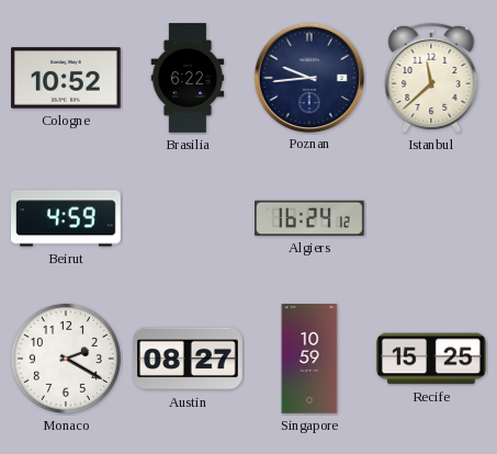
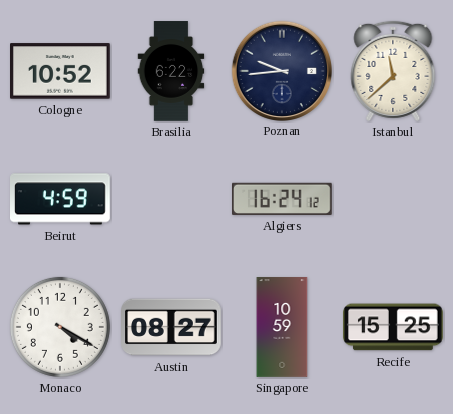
Monaco: 2:20 -> 4:20 (60, 327)
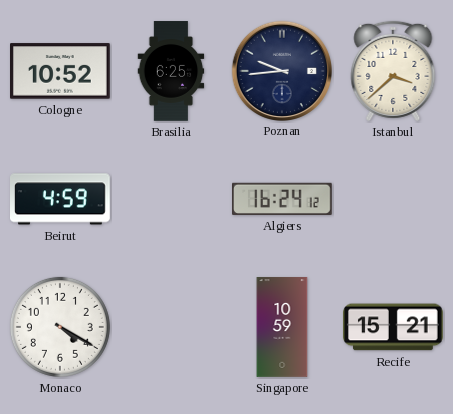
Brasilia: 6:22 -> 6:25 (171, 71)
Istanbul: 11:38 -> 3:38 (393, 71)
Austin: 08:27 -> none (171, 327)
Recife: 15:25 -> 15:21 (394, 327)
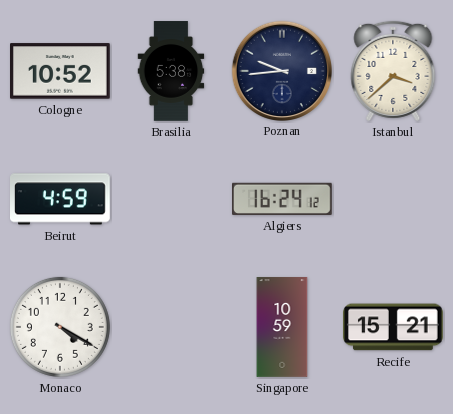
Brasilia: 6:25 -> 5:38 (171, 71)
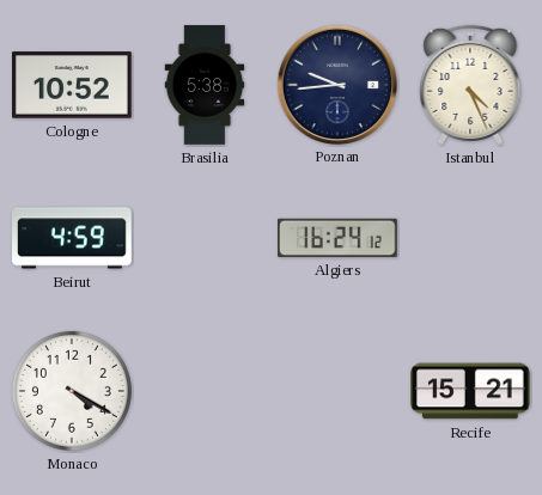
Istanbul: 3:38 -> 4:26 (470, 85)
Singapore: 10:59 -> none (282, 327)
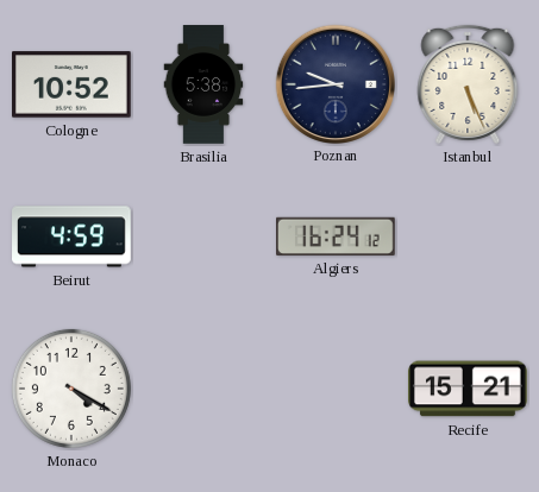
Istanbul: 4:26 -> 5:26 (468, 84)
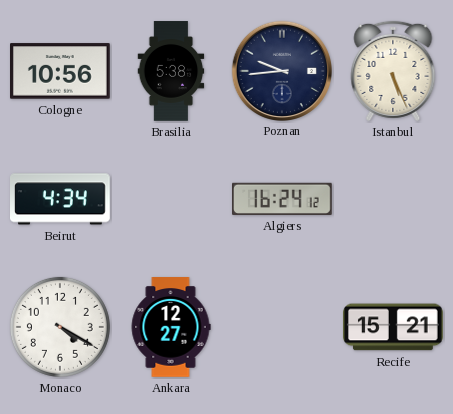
Cologne: 10:52 -> 10:56 (61, 71)
Beirut: 4:59 -> 4:34 (61, 199)
Ankara: none -> 12:27 (171, 327)
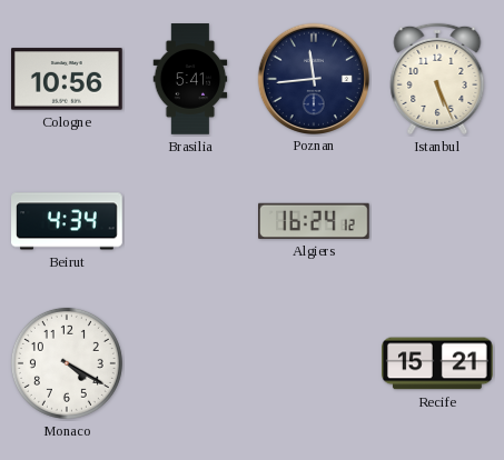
Brasilia: 5:38 -> 5:41 (190, 79)
Poznan: 9:44 -> 11:44 (313, 78)
Ankara: 12:27 -> none (171, 327)
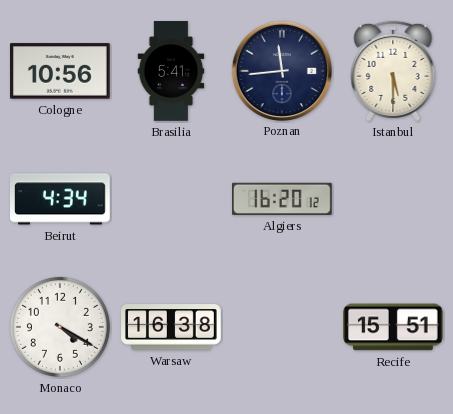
Istanbul: 5:26 -> 5:30 (393, 71)
Algiers: 16:24 -> 16:20 (283, 199)
Warsaw: none -> 16:38 (171, 327)
Recife: 15:21 -> 15:51 (394, 327)
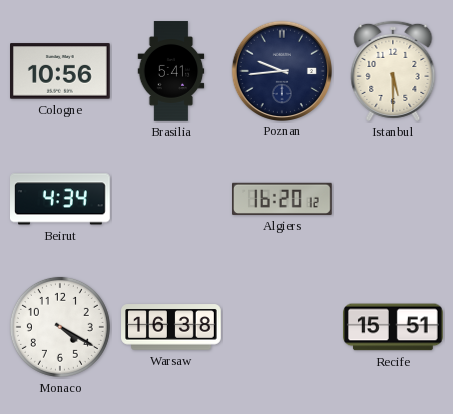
Poznan: 11:44 -> 9:44 (281, 70)
